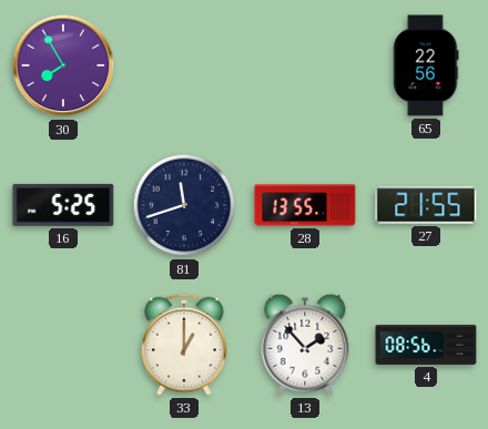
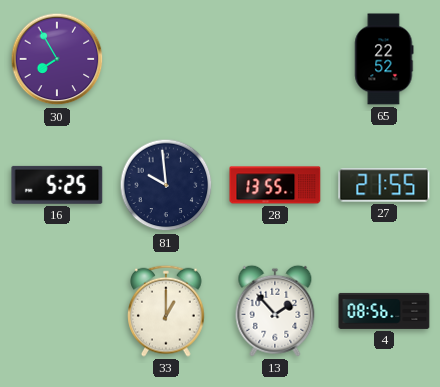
65: 22:56 -> 22:52 (384, 59)
81: 11:42 -> 9:59 (166, 185)
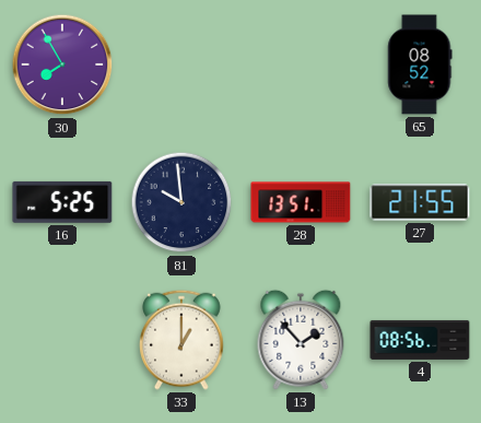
65: 22:52 -> 08:52 (420, 64)
28: 13:55 -> 13:51 (301, 202)
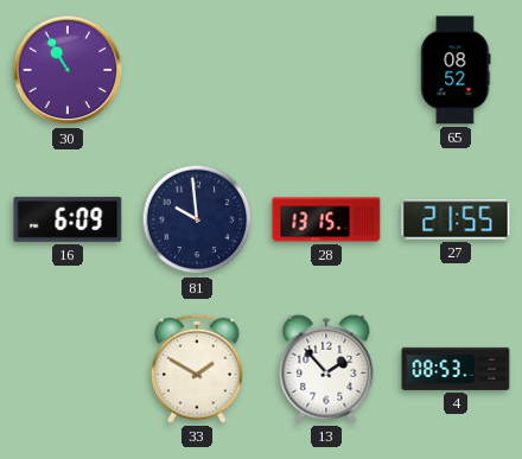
30: 7:55 -> 10:55 (68, 70)
16: 5:25 -> 6:09 (68, 219)
28: 13:51 -> 13:15 (326, 219)
33: 1:00 -> 1:50 (198, 369)
4: 08:56 -> 08:53 (456, 369)
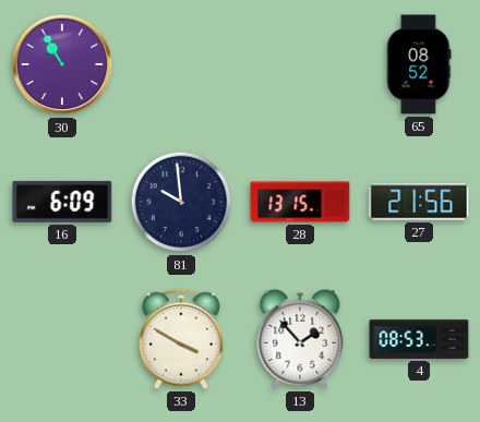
27: 21:55 -> 21:56 (419, 202)
33: 1:50 -> 3:50 (182, 339)
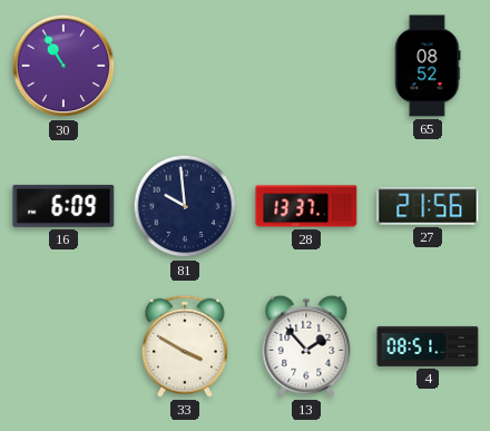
28: 13:15 -> 13:37 (306, 206)
4: 08:53 -> 08:51 (428, 346)
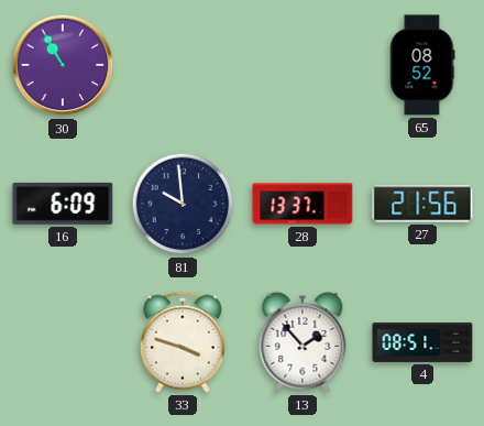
33: 3:50 -> 3:48 (184, 342)
